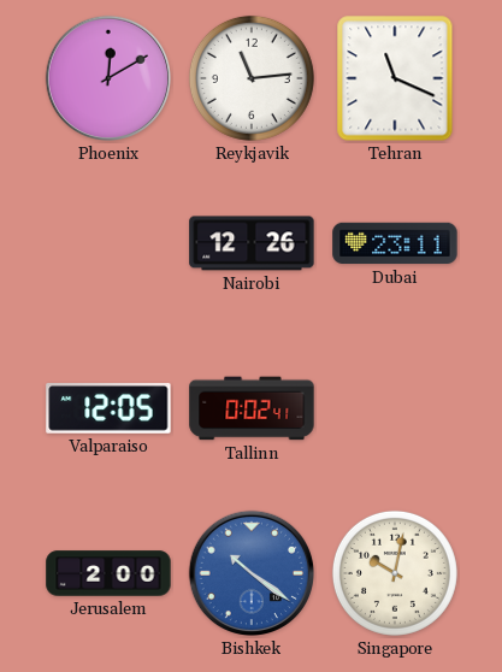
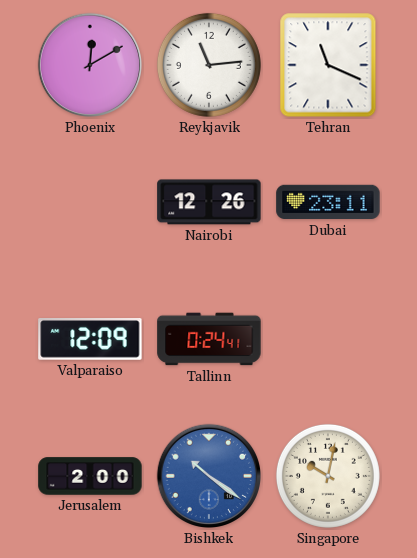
Valparaiso: 12:05 -> 12:09 (90, 339)
Tallinn: 0:02 -> 0:24 (209, 339)
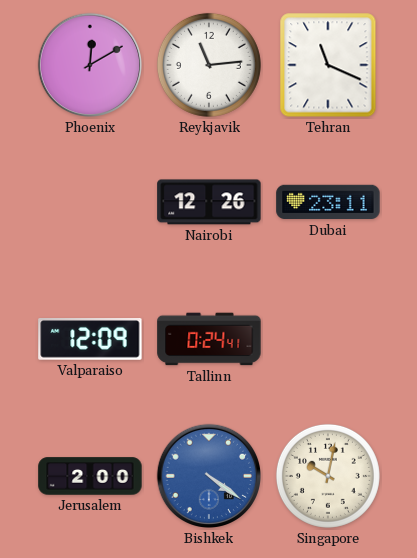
Bishkek: 10:21 -> 4:21 (209, 476)
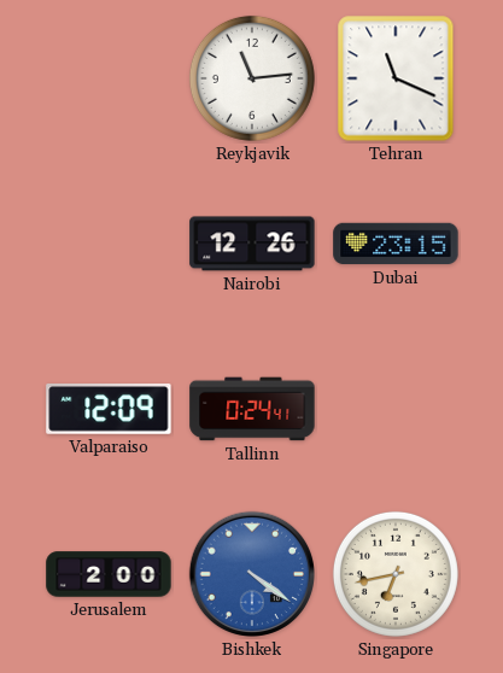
Phoenix: 12:10 -> none (90, 65)
Dubai: 23:11 -> 23:15 (396, 244)
Singapore: 10:02 -> 6:43 (396, 574)
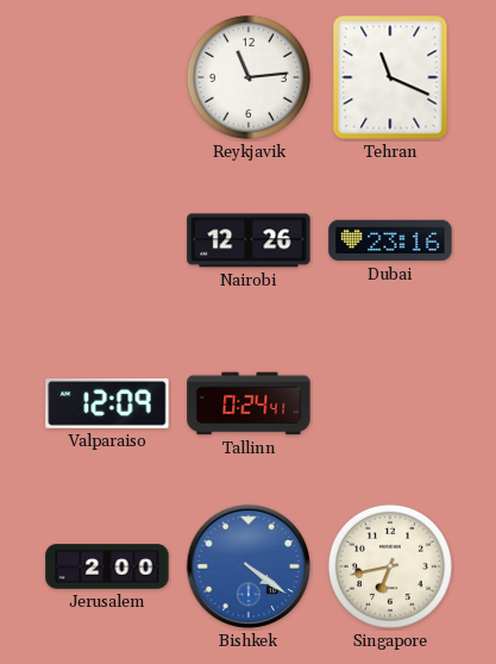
Dubai: 23:15 -> 23:16 (390, 240)
